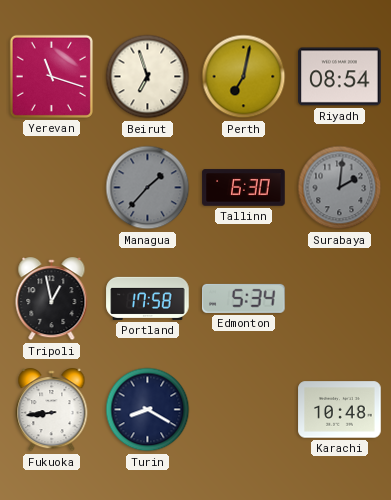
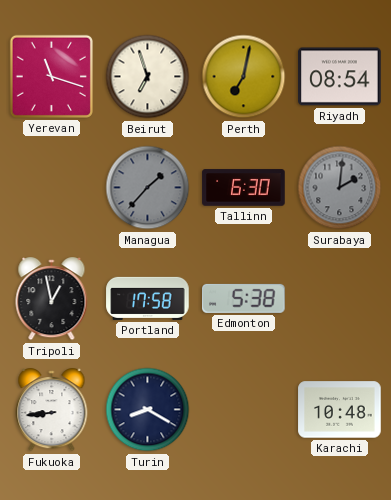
Edmonton: 5:34 -> 5:38 (244, 298)
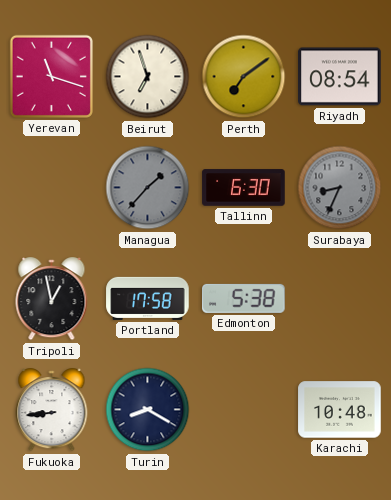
Perth: 7:02 -> 7:09 (244, 77)
Surabaya: 2:01 -> 8:34 (340, 188)
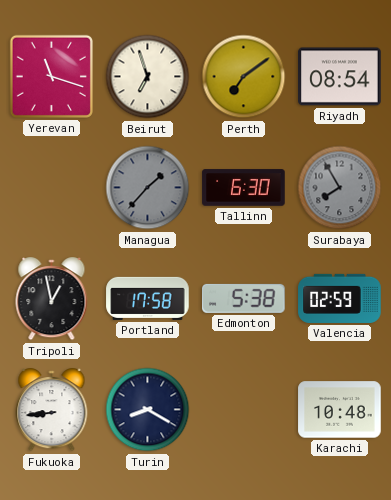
Surabaya: 8:34 -> 7:55 (340, 188)
Valencia: none -> 02:59 (340, 298)
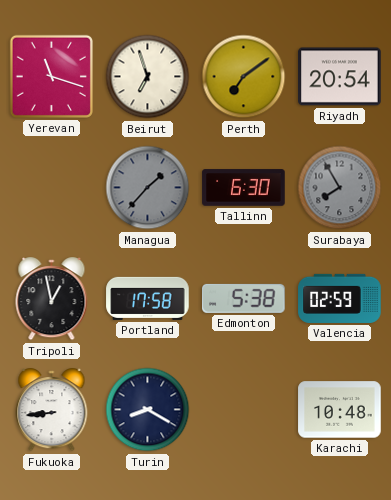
Riyadh: 08:54 -> 20:54 (340, 77)
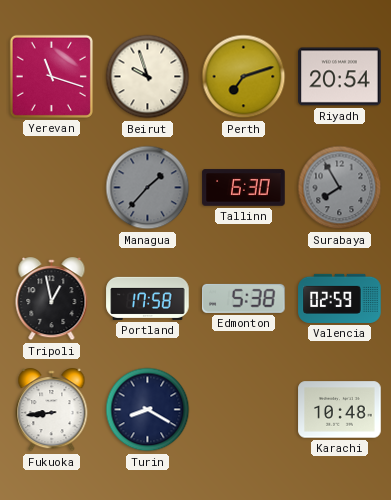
Beirut: 6:57 -> 9:57 (148, 77)
Perth: 7:09 -> 7:12 (244, 77)
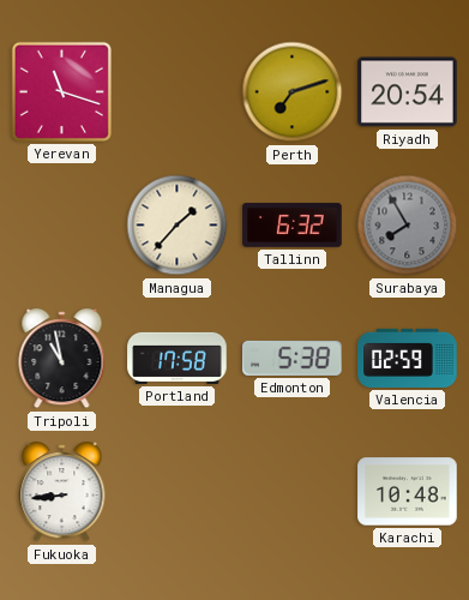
Beirut: 9:57 -> none (148, 77)
Managua dial: grey -> cream (178, 226)
Tallinn: 6:30 -> 6:32 (293, 226)
Tripoli: 12:58 -> 10:58 (62, 359)
Turin: 8:20 -> none (148, 410)
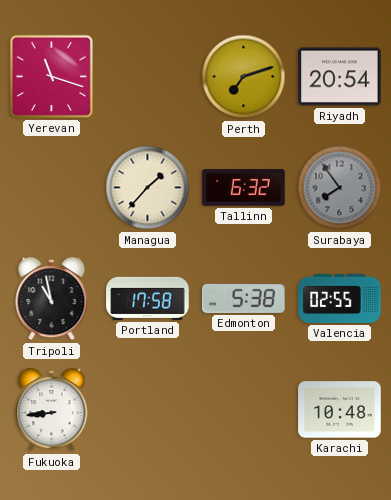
Surabaya: 7:55 -> 7:54 (340, 188)
Valencia: 02:59 -> 02:55 (340, 298)
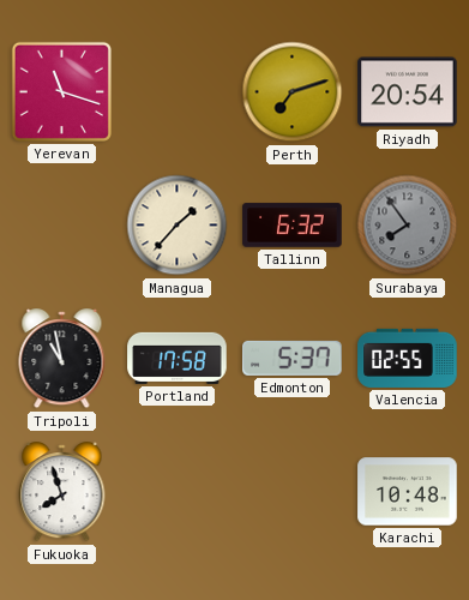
Edmonton: 5:38 -> 5:37 (293, 358)
Fukuoka: 8:44 -> 7:57 (62, 492)
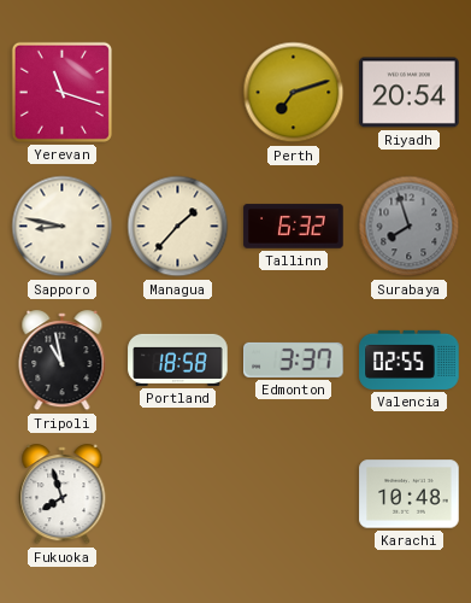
Sapporo: none -> 8:47 (63, 227)
Surabaya: 7:54 -> 7:57 (410, 227)
Portland: 17:58 -> 18:58 (178, 359)
Edmonton: 5:37 -> 3:37 (294, 359)
